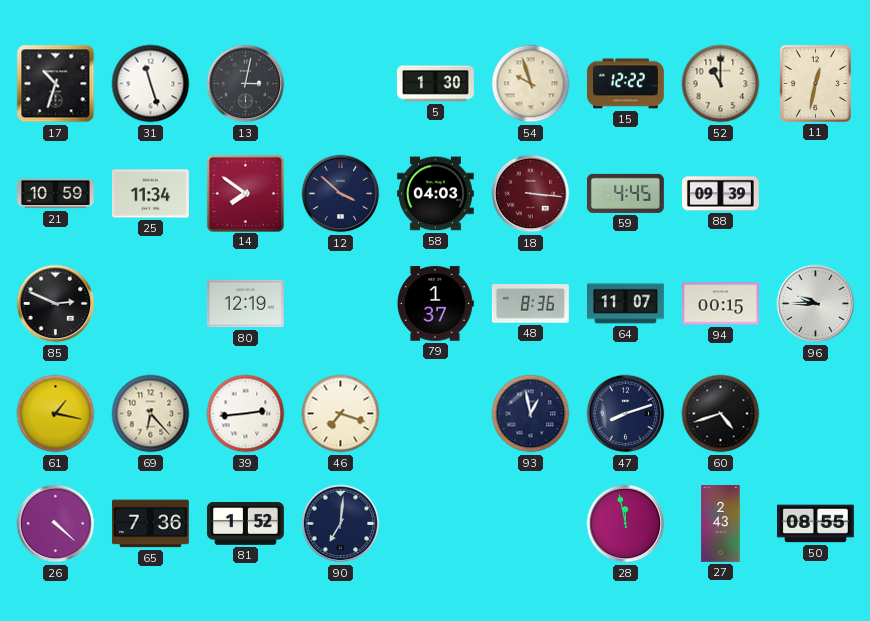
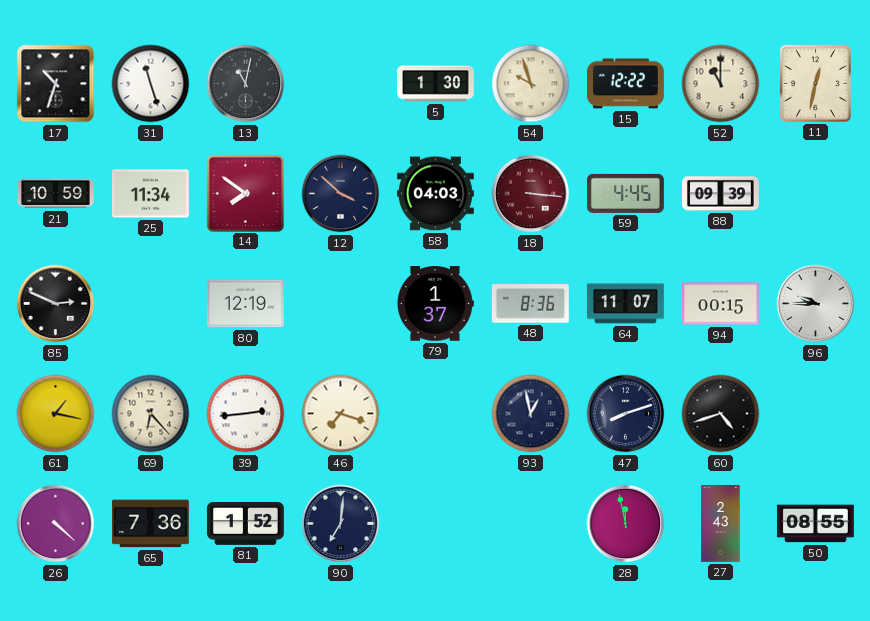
13: 3:02 -> 11:02 (246, 84)
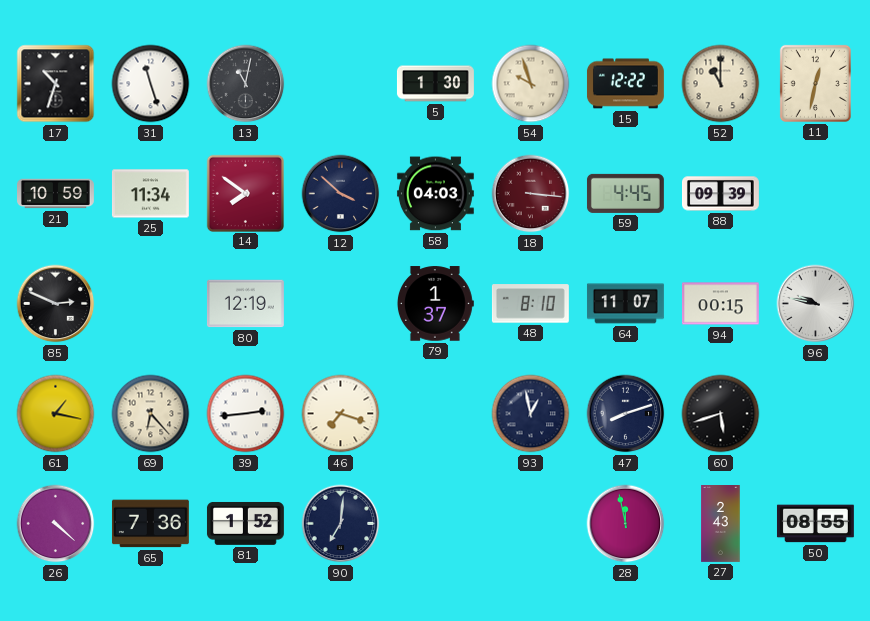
48: 8:36 -> 8:10 (530, 304)
96: 9:45 -> 9:47 (816, 304)
60: 4:42 -> 5:42 (721, 414)
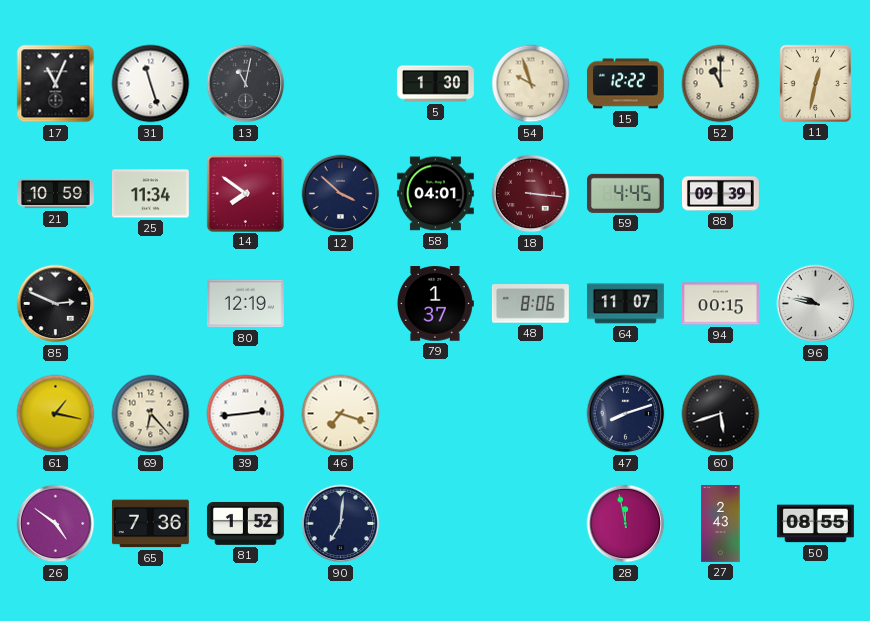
17: 10:33 -> 11:04 (56, 84)
58: 04:03 -> 04:01 (435, 194)
48: 8:10 -> 8:06 (530, 304)
93: 12:58 -> none (531, 414)
26: 4:22 -> 4:51 (56, 524)
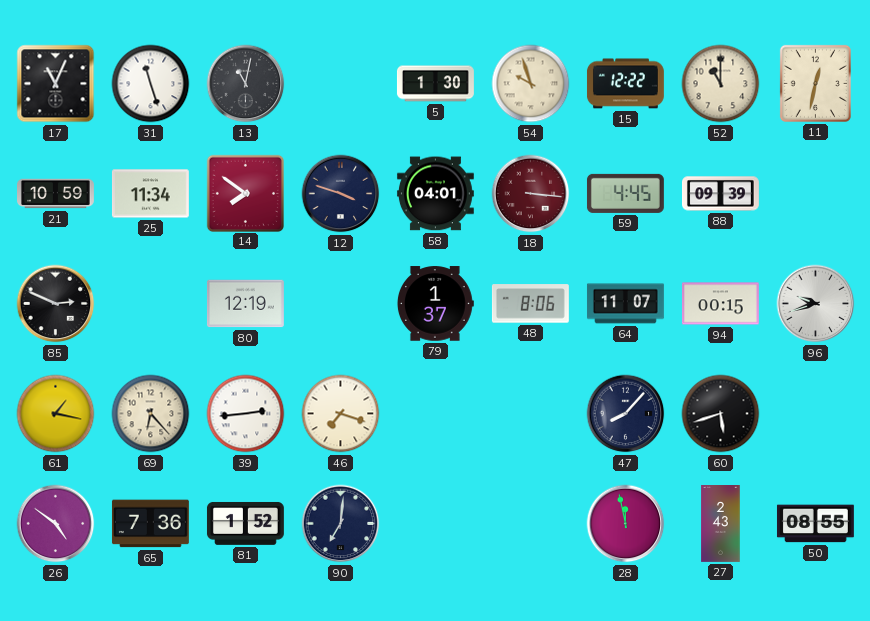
12: 3:52 -> 3:48 (341, 194)
96: 9:47 -> 9:42 (816, 304)
47: 8:12 -> 8:07 (626, 414)
